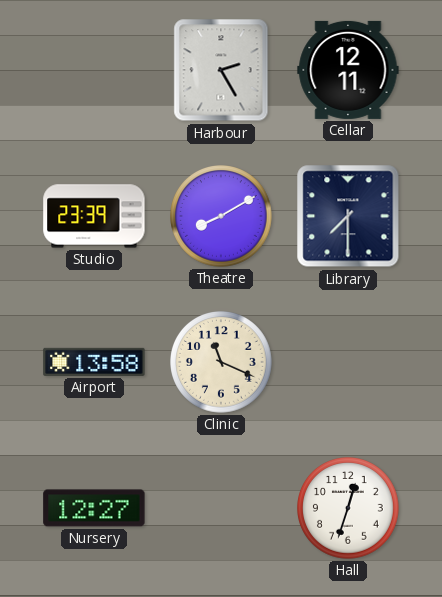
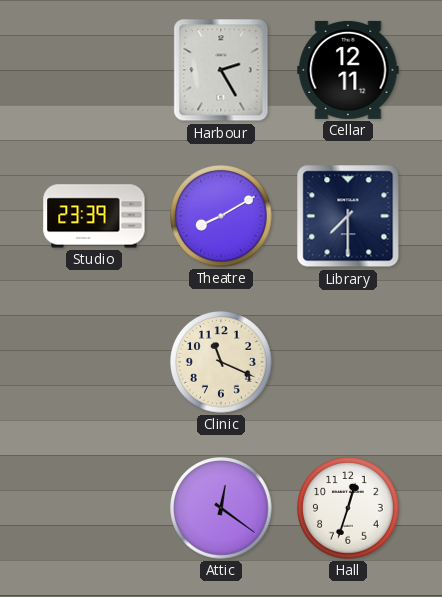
Airport: 13:58 -> none (94, 362)
Nursery: 12:27 -> none (94, 508)
Attic: none -> 12:21 (222, 509)
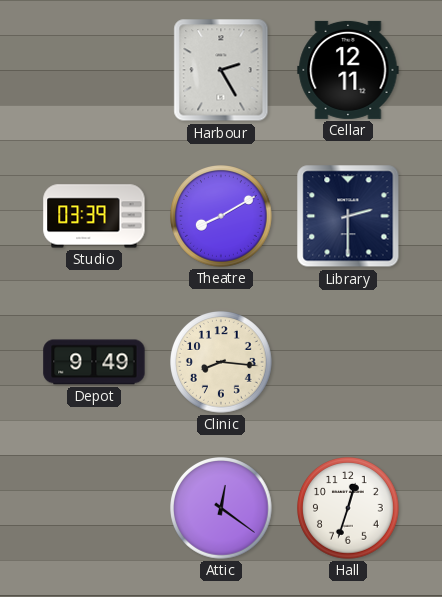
Studio: 23:39 -> 03:39 (94, 216)
Library: 7:30 -> 2:30 (348, 216)
Depot: none -> 9:49 (94, 362)
Clinic: 11:19 -> 8:16 (222, 363)
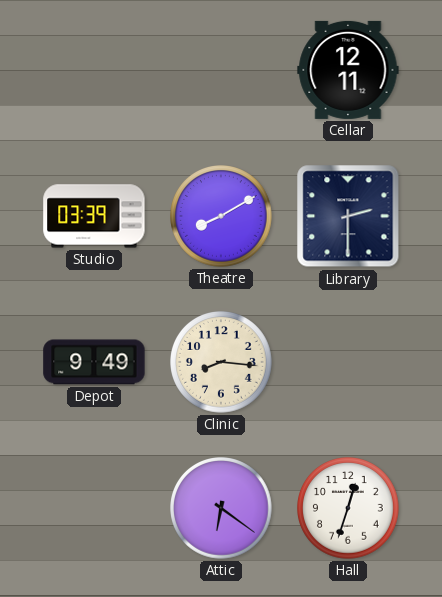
Harbour: 2:25 -> none (221, 70)
Attic: 12:21 -> 6:21 (222, 509)
